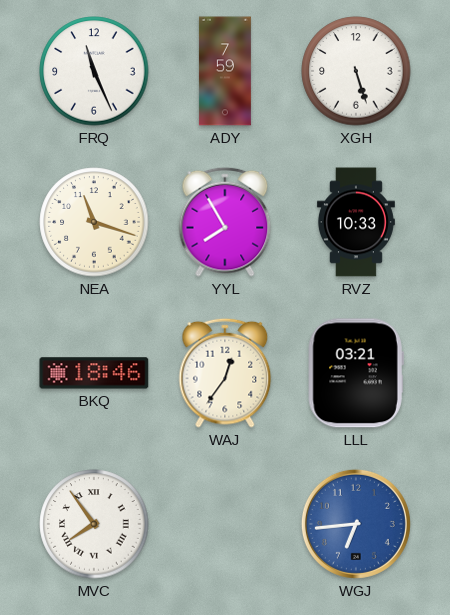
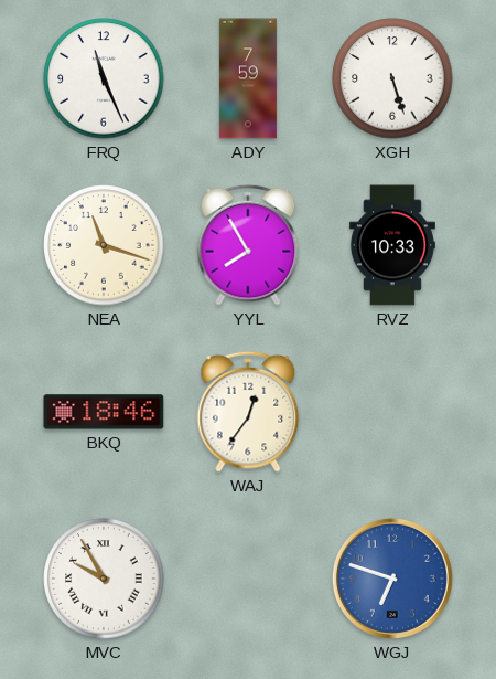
LLL: 03:21 -> none (356, 373)
MVC: 7:54 -> 9:55 (104, 579)
WGJ: 6:44 -> 6:48 (392, 579)
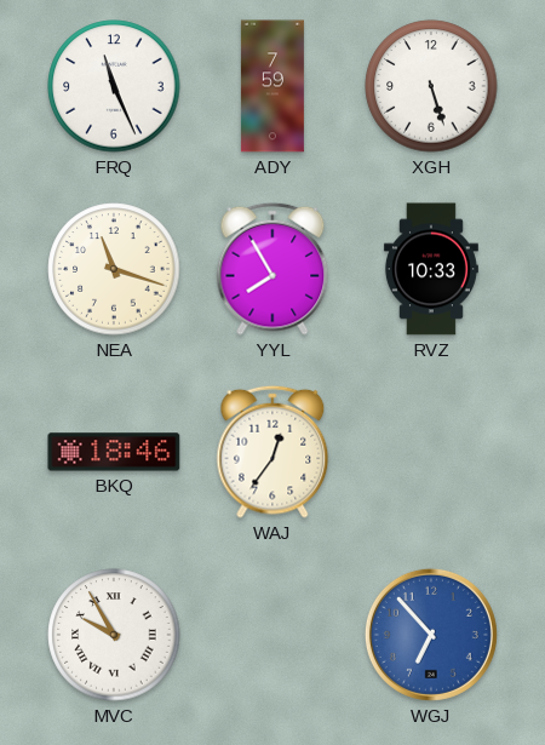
WGJ: 6:48 -> 6:53 (431, 635)
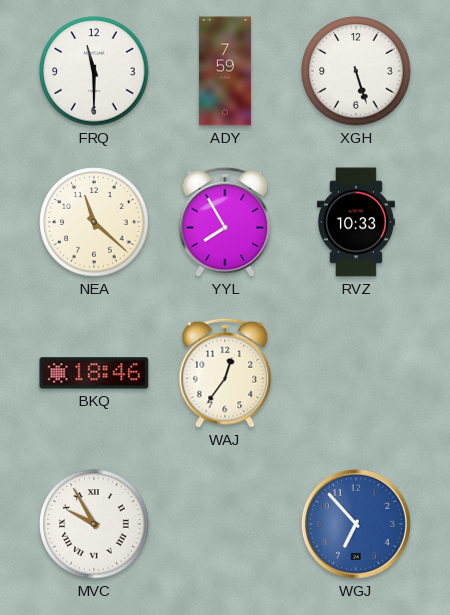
FRQ: 11:26 -> 11:30 (94, 71)
NEA: 11:18 -> 11:22 (94, 222)
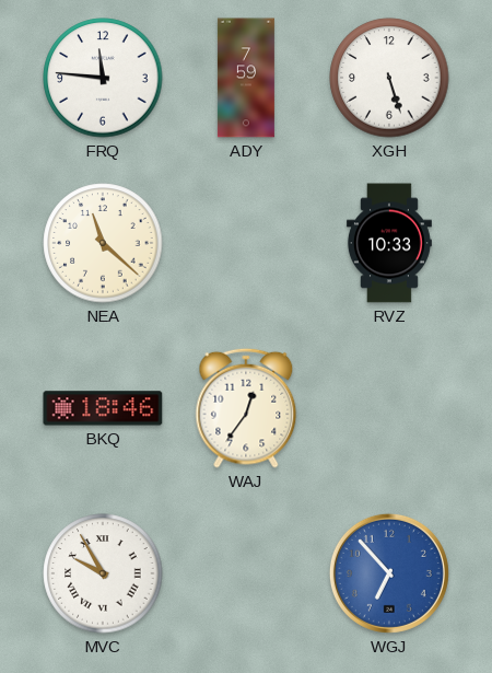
FRQ: 11:30 -> 11:46 (103, 78)
YYL: 7:55 -> none (225, 222)
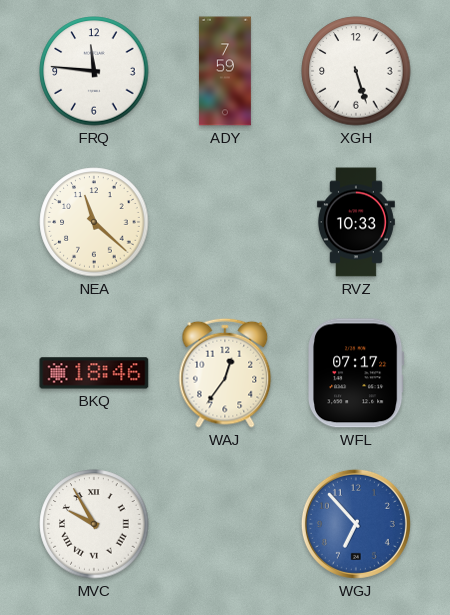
WFL: none -> 07:17 (356, 373)
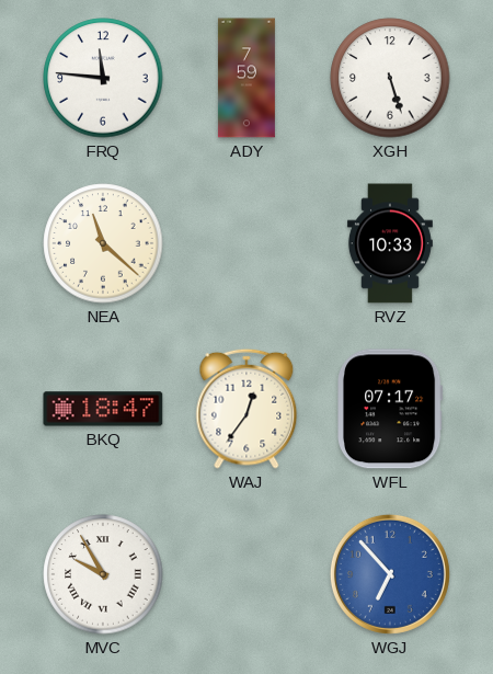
BKQ: 18:46 -> 18:47 (103, 409)
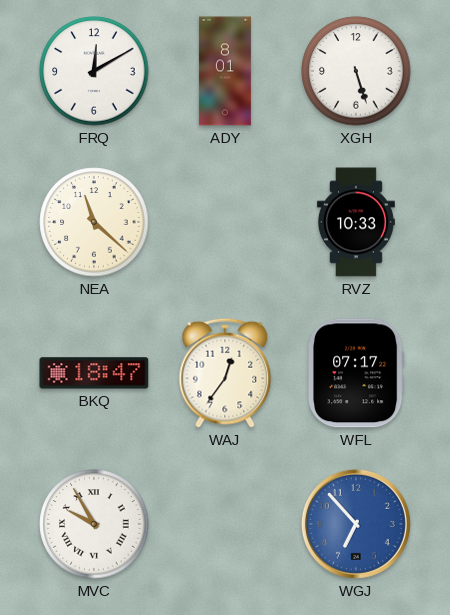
FRQ: 11:46 -> 12:10 (94, 71)
ADY: 7:59 -> 8:01 (225, 71)
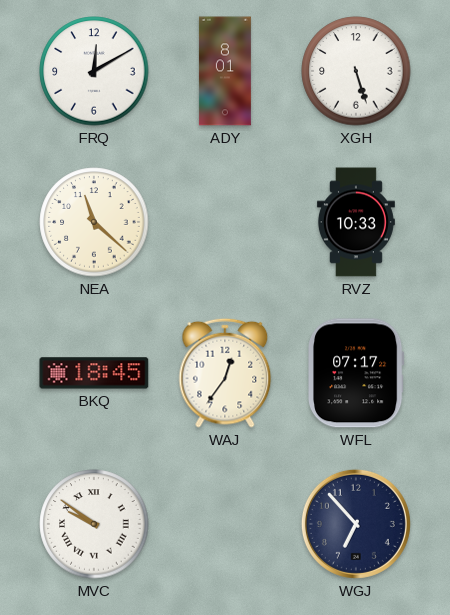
BKQ: 18:47 -> 18:45 (94, 373)
MVC: 9:55 -> 9:51 (94, 524)
WGJ dial: blue -> navy (356, 524)
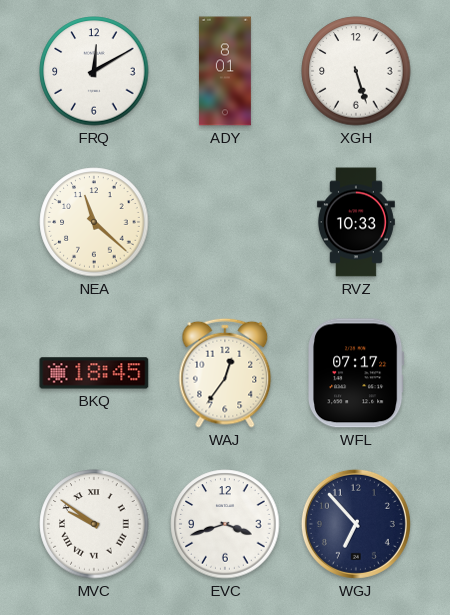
EVC: none -> 3:42 (225, 524)
